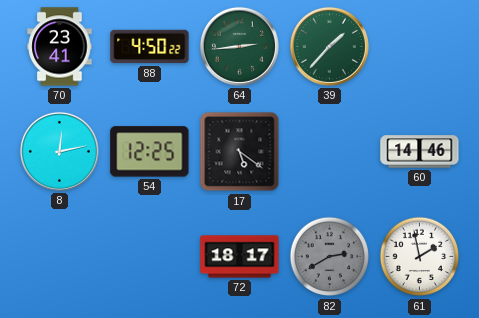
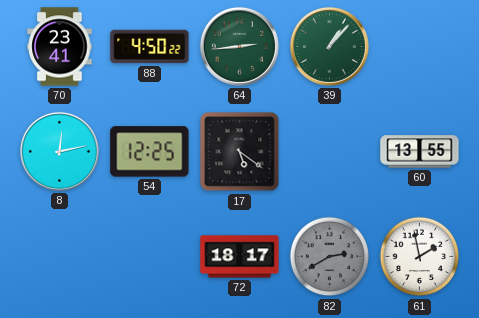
39: 1:37 -> 1:07 (329, 46)
60: 14:46 -> 13:55 (420, 152)
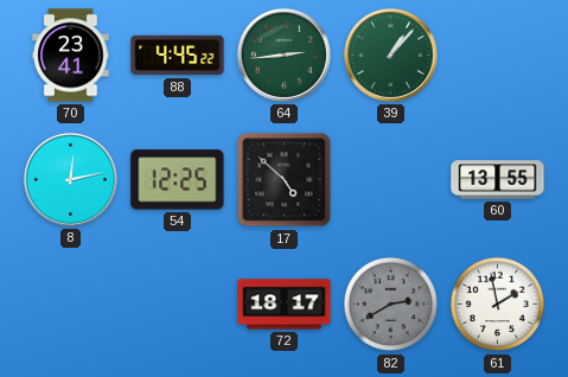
88: 4:50 -> 4:45 (178, 56)
17: 5:21 -> 4:52 (285, 180)
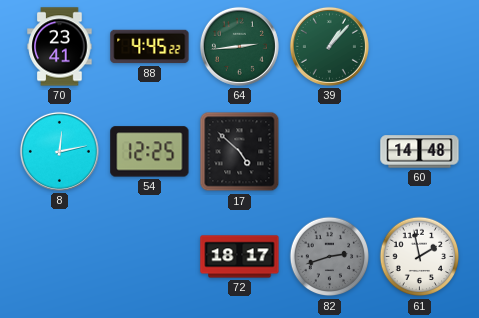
60: 13:55 -> 14:48 (420, 152)
82: 2:40 -> 2:42 (330, 257)
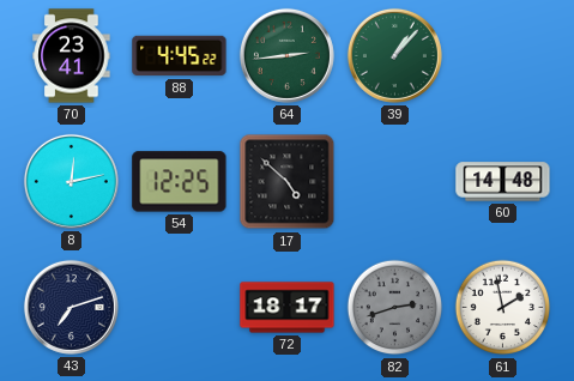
43: none -> 7:12 (71, 307)
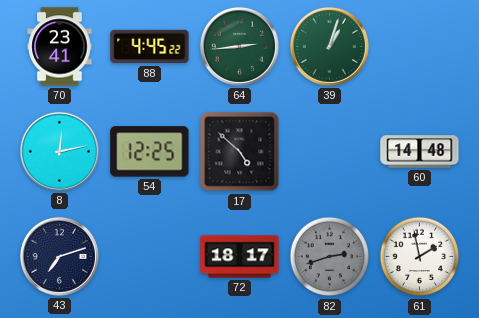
39: 1:07 -> 1:03 (329, 46)
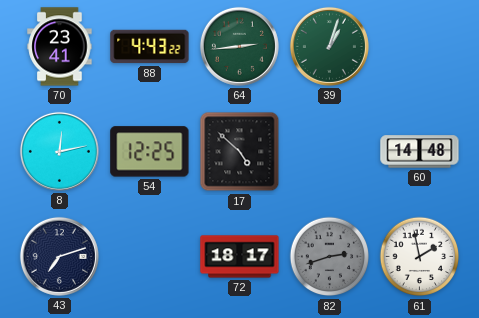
88: 4:45 -> 4:43 (150, 47)
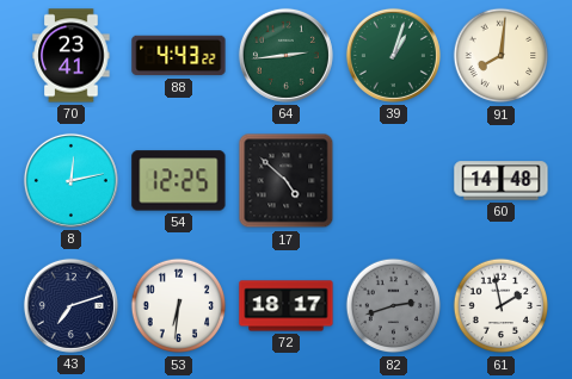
91: none -> 8:01 (502, 56)
53: none -> 6:31 (179, 306)
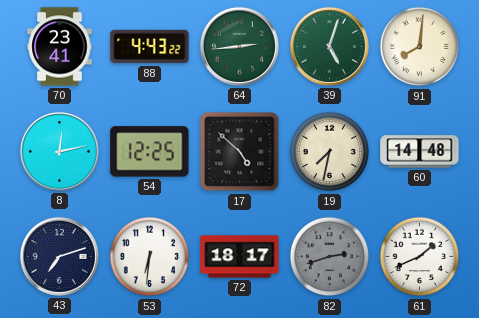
39: 1:03 -> 5:03 (329, 46)
19: none -> 7:32 (330, 152)
61: 1:58 -> 1:41 (420, 257)
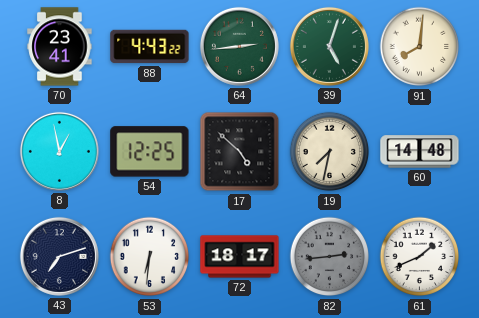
8: 12:13 -> 12:58 (59, 151)
82: 2:42 -> 2:44 (330, 257)
